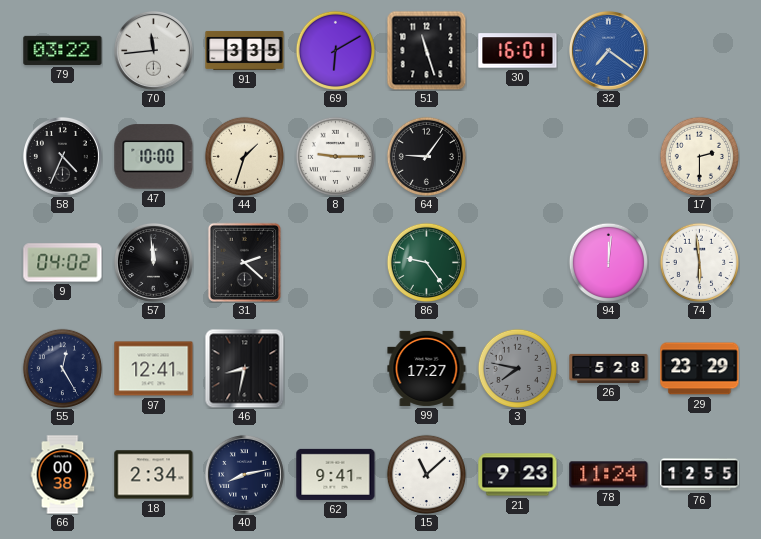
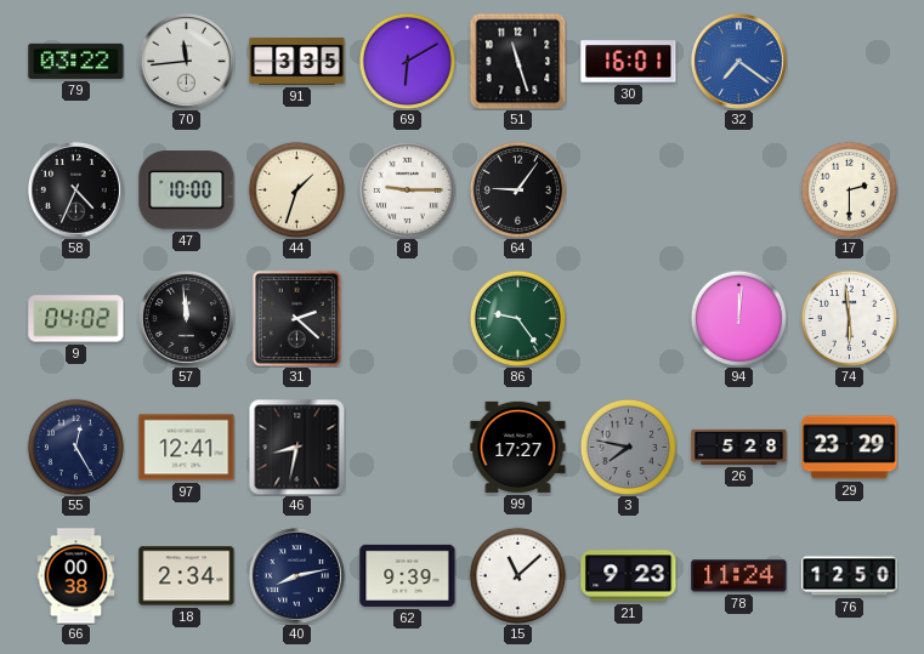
62: 9:41 -> 9:39 (408, 575)
76: 12:55 -> 12:50 (850, 576)
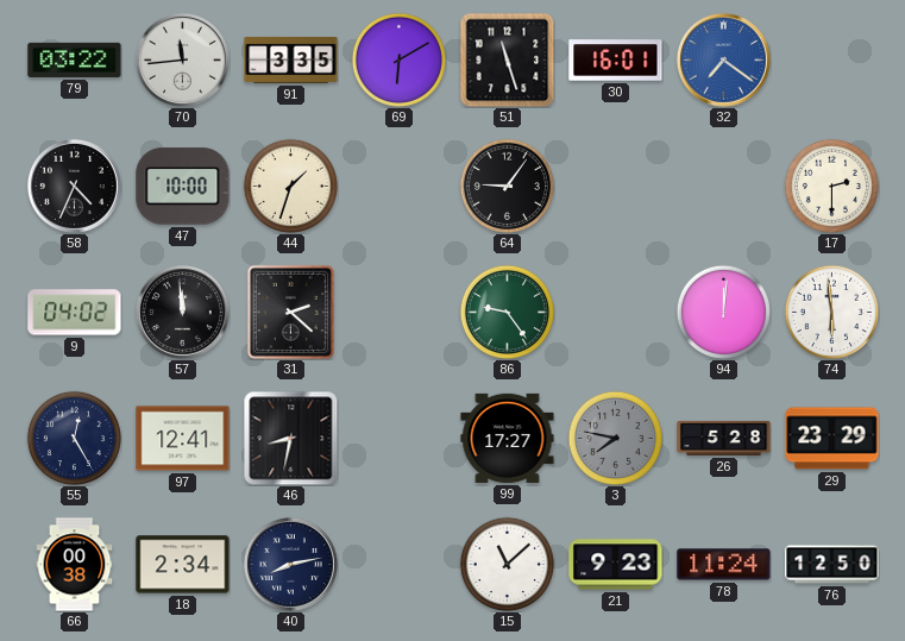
8: 9:15 -> none (407, 189)
62: 9:39 -> none (408, 575)
